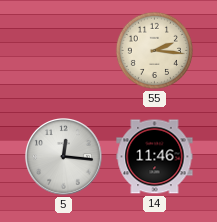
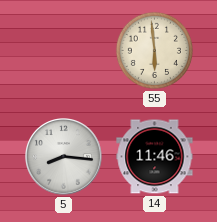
55: 2:16 -> 5:59 (154, 50)
5: 12:16 -> 8:16 (64, 157)
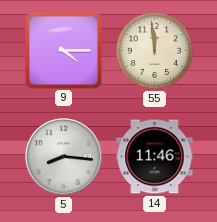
9: none -> 4:15 (63, 50)
55: 5:59 -> 11:59 (154, 50)
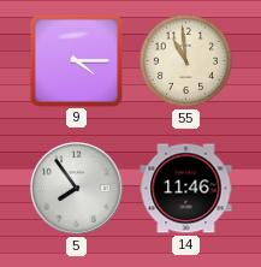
55: 11:59 -> 10:59 (185, 60)
5: 8:16 -> 7:54 (77, 189)
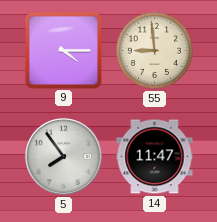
55: 10:59 -> 8:59 (154, 50)
14: 11:46 -> 11:47 (155, 157)
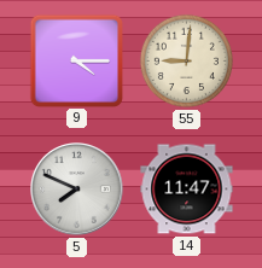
55: 8:59 -> 9:01 (186, 60)
5: 7:54 -> 7:49 (77, 190)
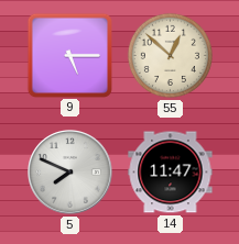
9: 4:15 -> 5:15 (69, 55)
55: 9:01 -> 12:52 (170, 55)
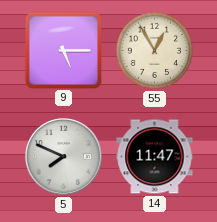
55: 12:52 -> 12:55 (154, 50)
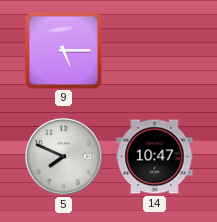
55: 12:55 -> none (154, 50)
14: 11:47 -> 10:47 (155, 157)
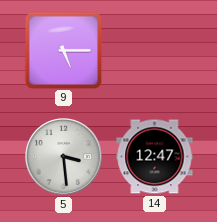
5: 7:49 -> 3:29 (64, 157)
14: 10:47 -> 12:47 (155, 157)
